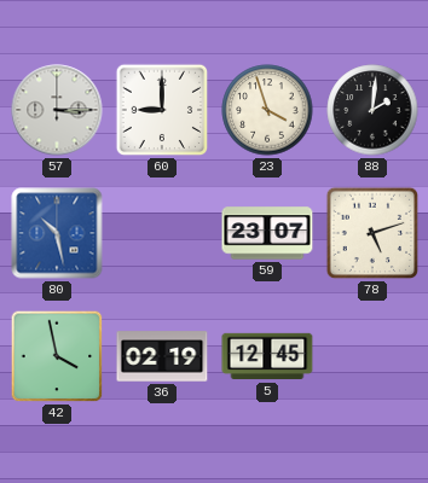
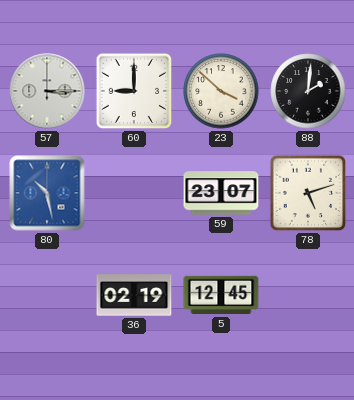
23: 3:57 -> 3:52 (221, 91)
42: 3:58 -> none (57, 356)
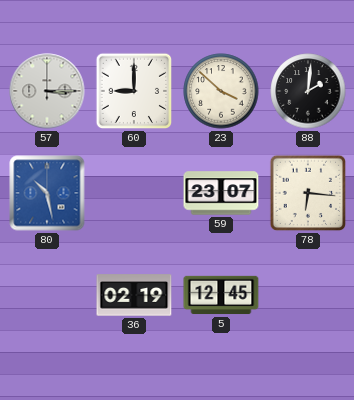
78: 5:12 -> 6:16 (308, 193)
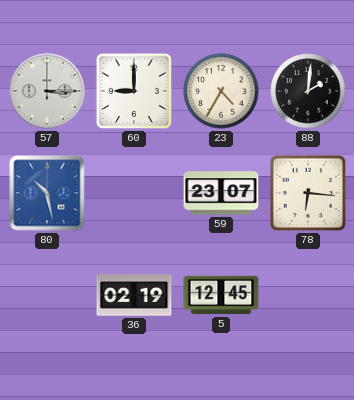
23: 3:52 -> 4:35 (221, 91)
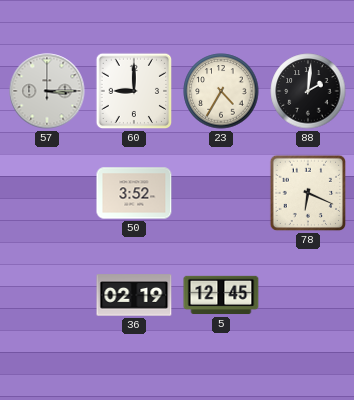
80: 10:28 -> none (47, 193)
50: none -> 3:52 (134, 193)
59: 23:07 -> none (221, 193)
78: 6:16 -> 6:19 (308, 193)
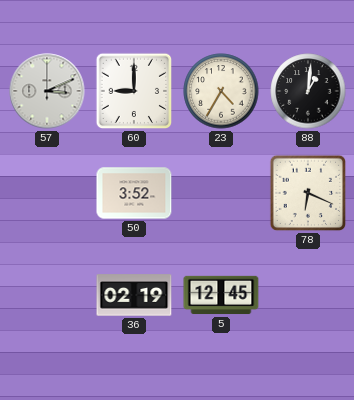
57: 3:15 -> 3:11 (47, 91)
88: 2:01 -> 1:01 (308, 91)
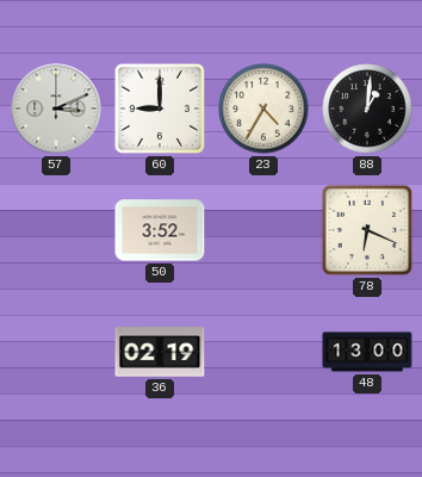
5: 12:45 -> none (221, 295)
48: none -> 13:00 (367, 352)
